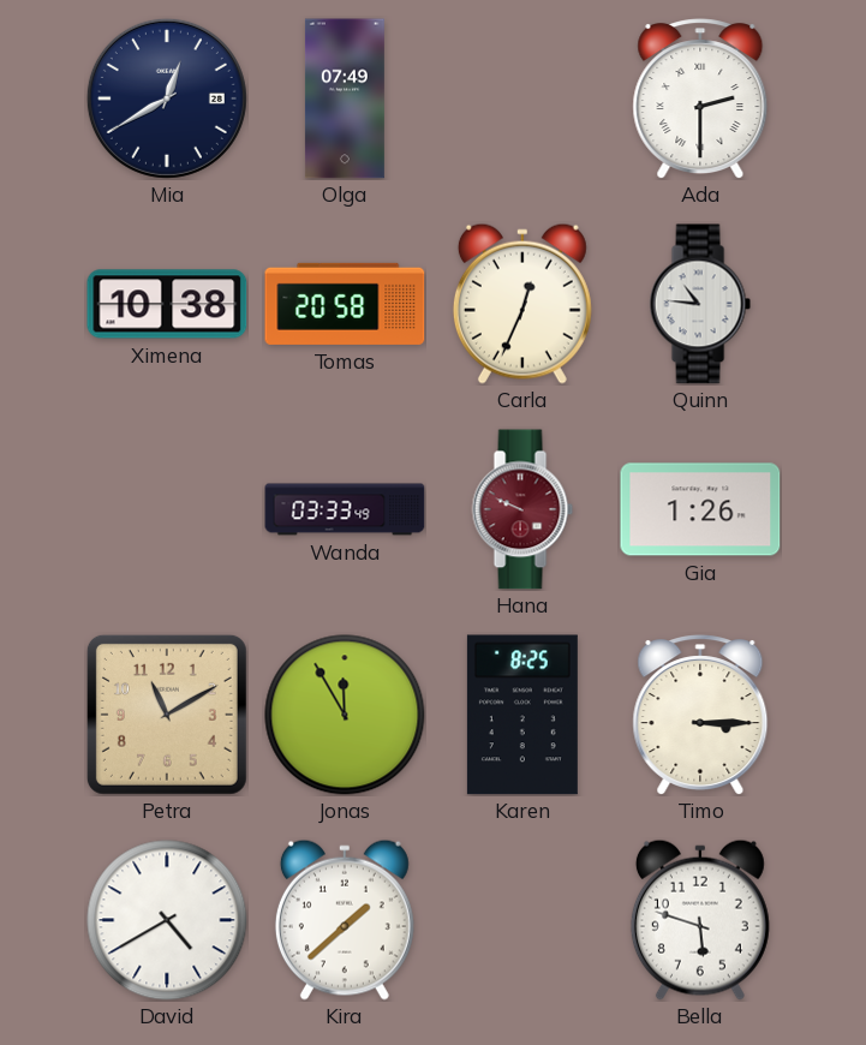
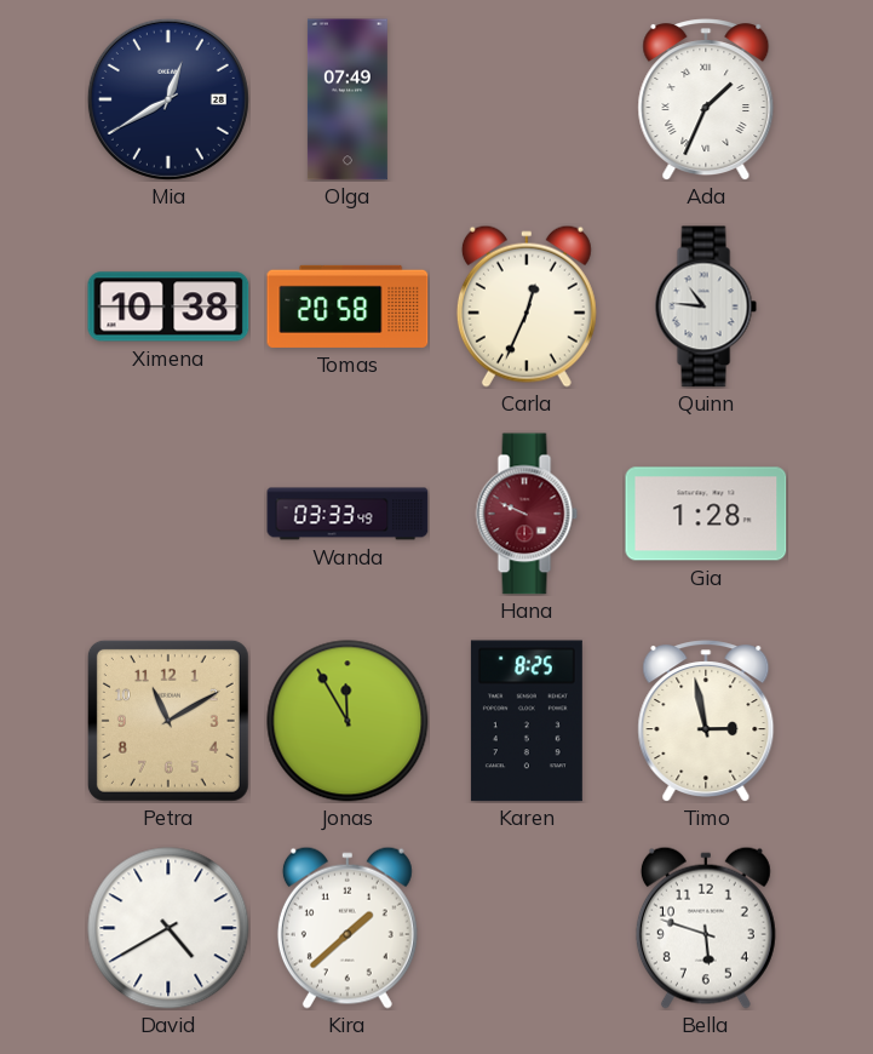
Ada: 2:30 -> 1:34 (706, 99)
Gia: 1:26 -> 1:28 (706, 514)
Timo: 3:15 -> 2:58 (706, 721)
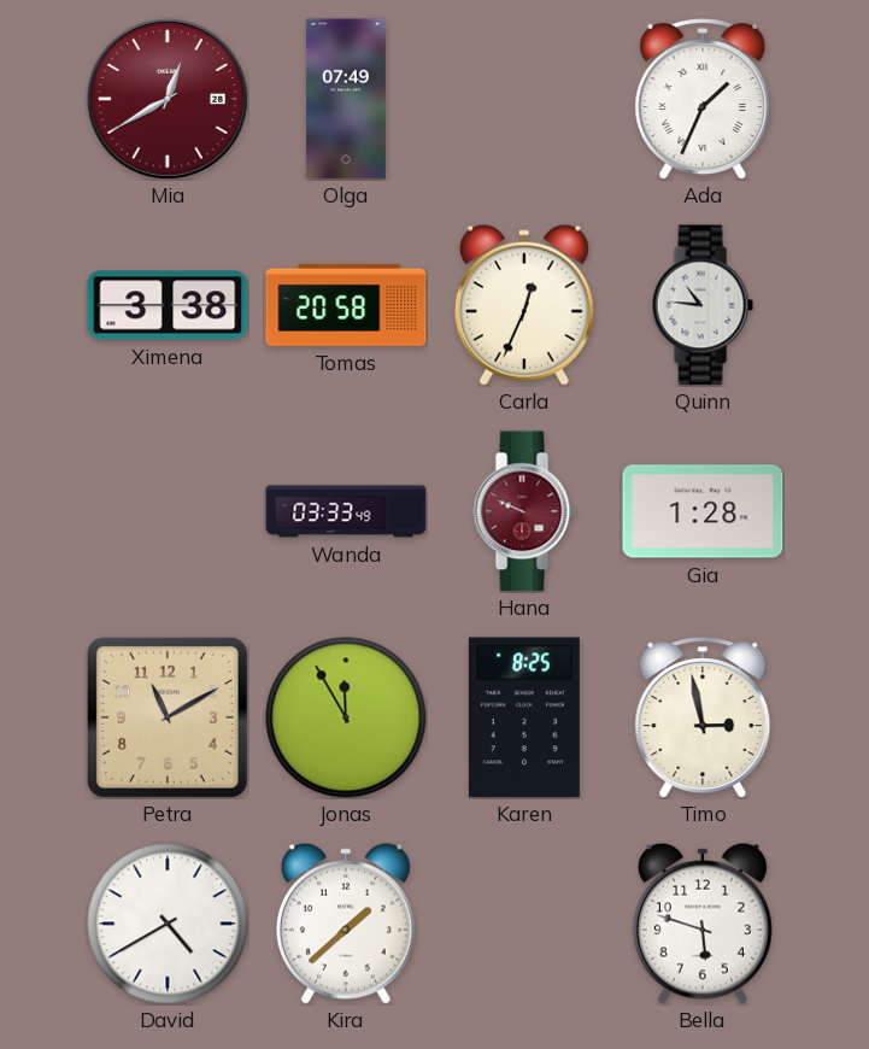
Mia dial: navy -> burgundy (168, 99)
Ximena: 10:38 -> 3:38 (168, 305)
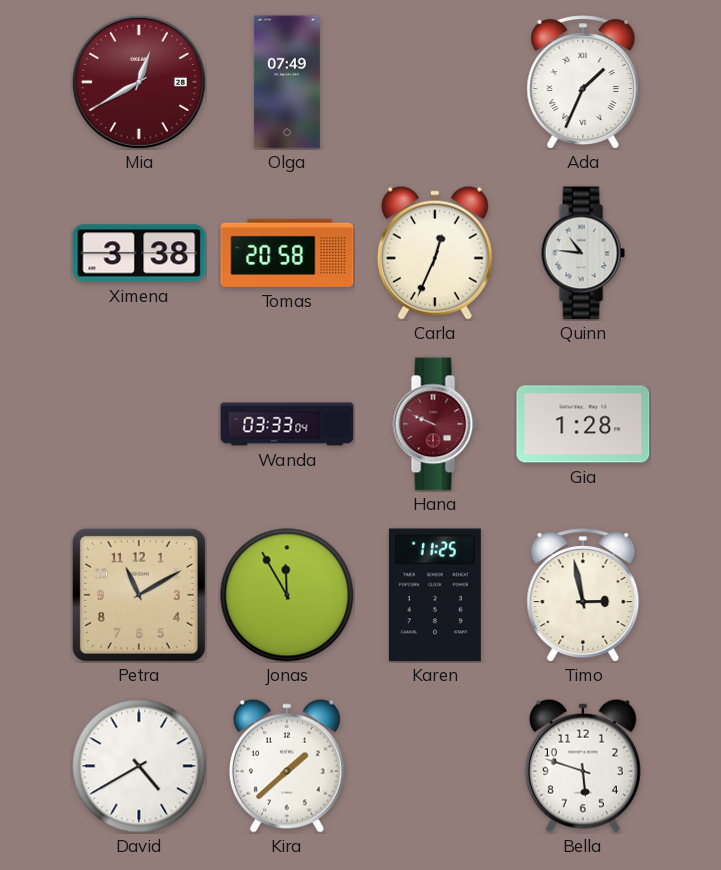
Wanda: 03:33:49 -> 03:33:04 (287, 424)
Karen: 8:25 -> 11:25 (435, 595)
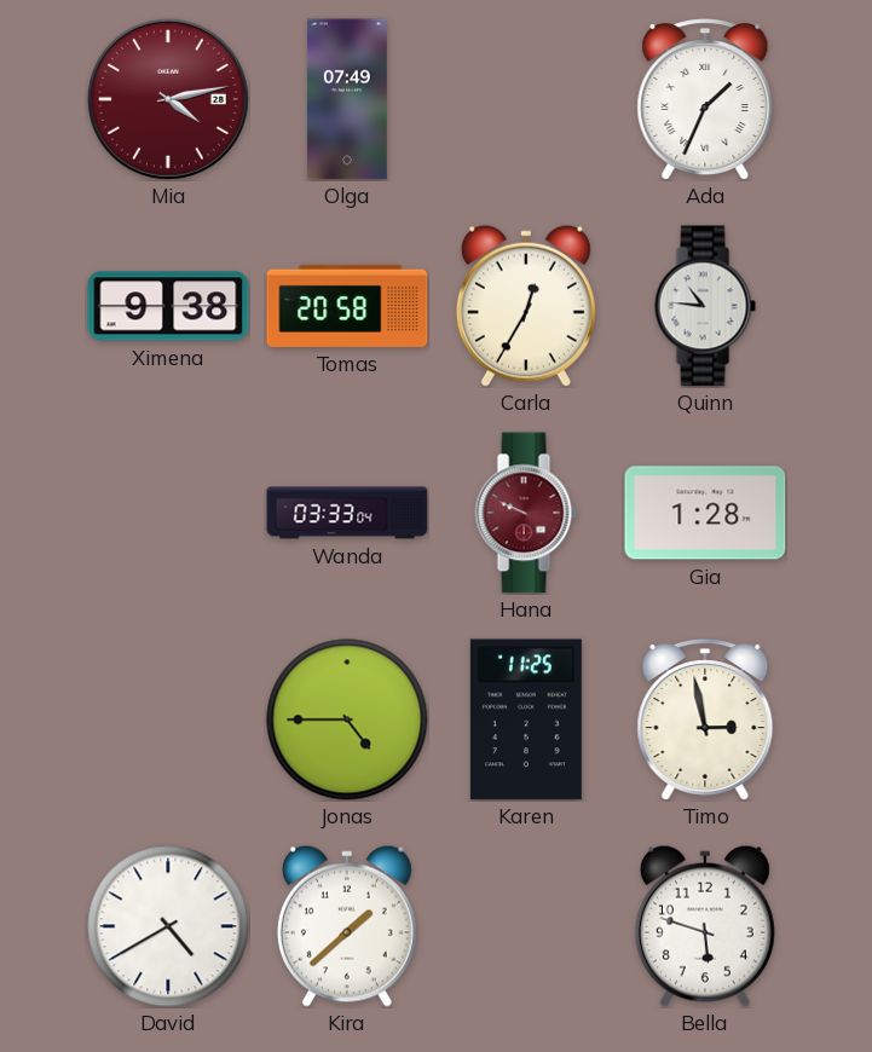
Mia: 12:40 -> 4:13 (168, 99)
Ximena: 3:38 -> 9:38 (168, 306)
Carla: 12:34 -> 12:35 (526, 306)
Petra: 11:10 -> none (139, 595)
Jonas: 11:55 -> 4:45 (347, 719)
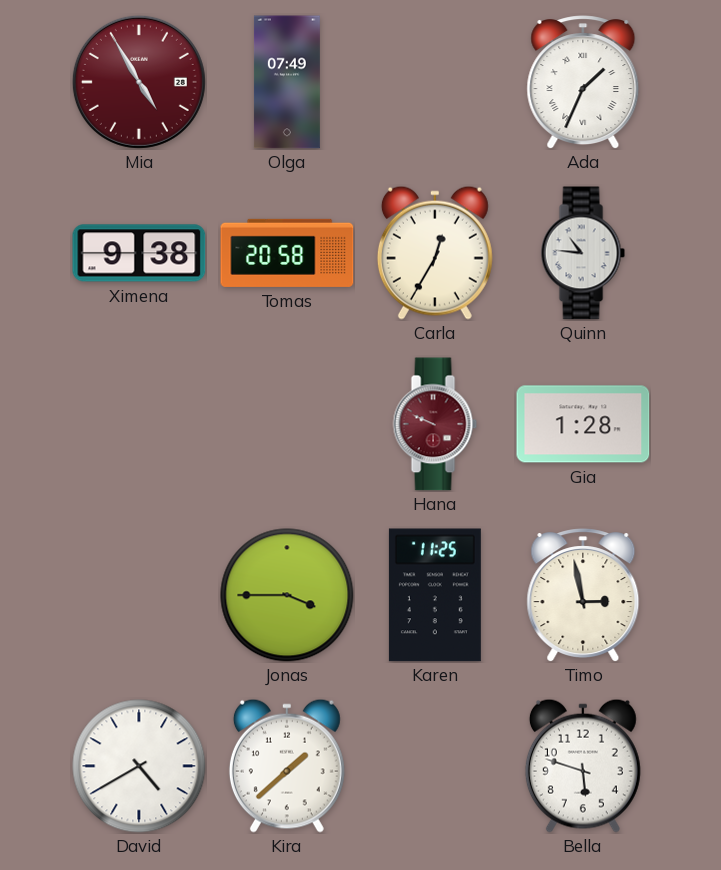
Mia: 4:13 -> 4:55 (139, 82)
Wanda: 03:33 -> none (347, 513)
Jonas: 4:45 -> 3:45 (287, 595)
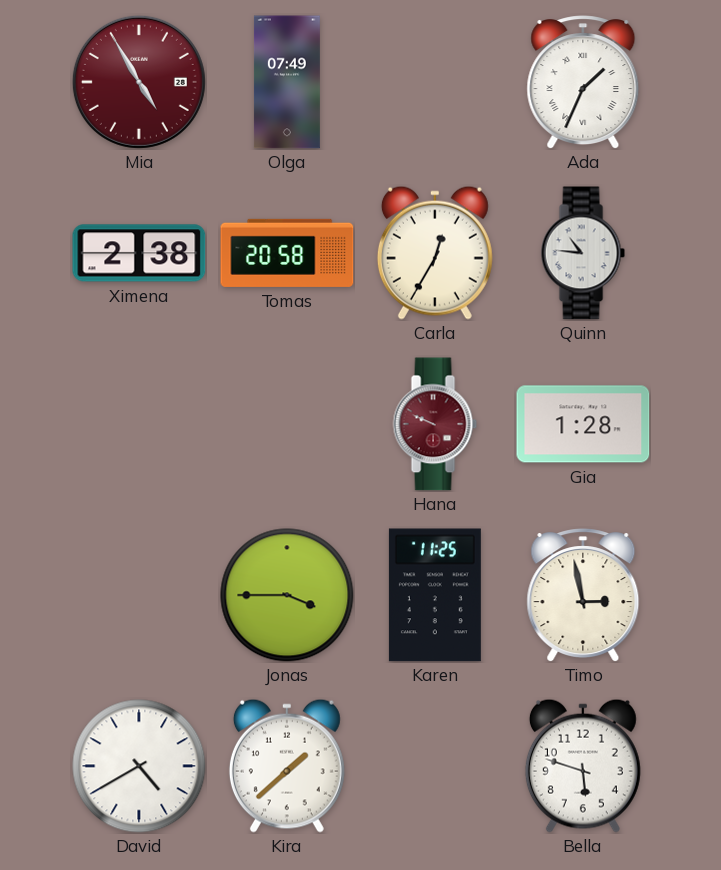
Ximena: 9:38 -> 2:38 (139, 253)
